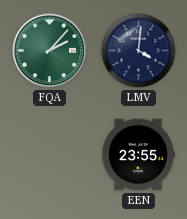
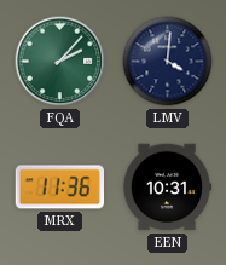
MRX: none -> 11:36 (59, 188)
EEN: 23:55 -> 10:31 (167, 188)
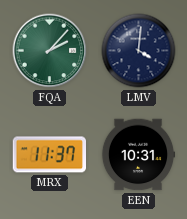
MRX: 11:36 -> 11:37 (49, 155)
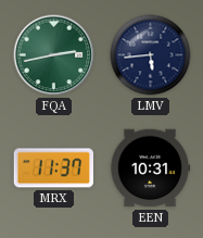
FQA: 2:07 -> 2:43 (54, 55)
LMV: 4:01 -> 5:44 (151, 55)
